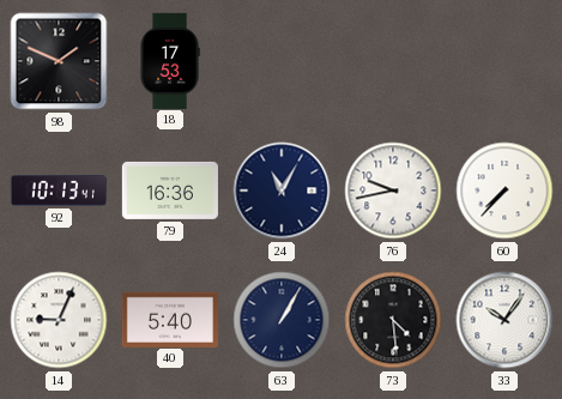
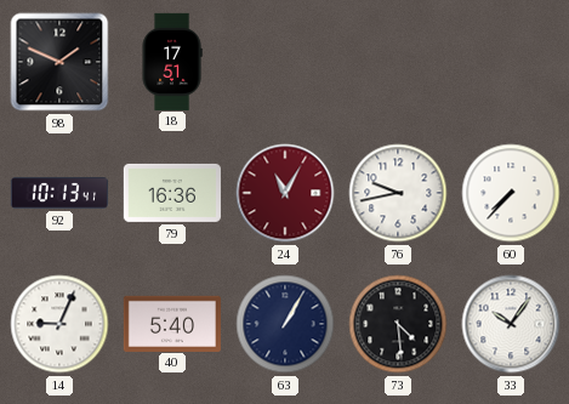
18: 17:53 -> 17:51 (172, 61)
24 dial: navy -> burgundy (285, 193)
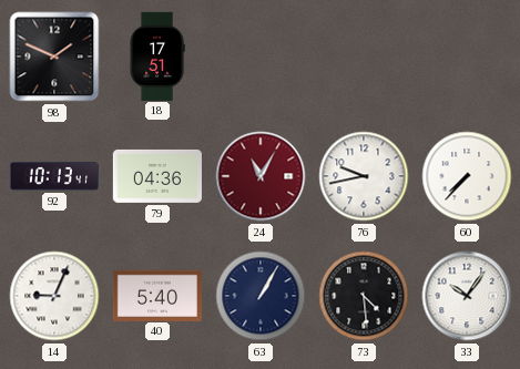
79: 16:36 -> 04:36 (157, 176)
